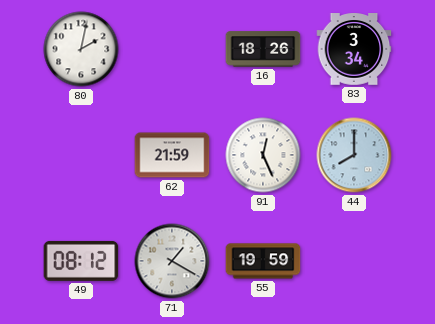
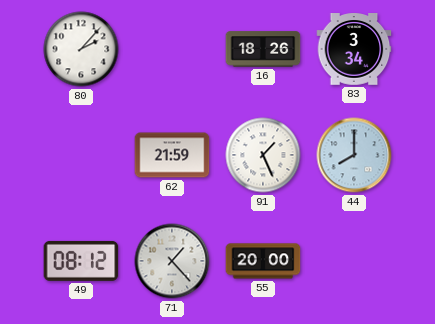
80: 2:02 -> 2:07 (81, 49)
91: 12:26 -> 1:26 (263, 155)
71: 1:20 -> 1:23 (172, 261)
55: 19:59 -> 20:00 (263, 261)
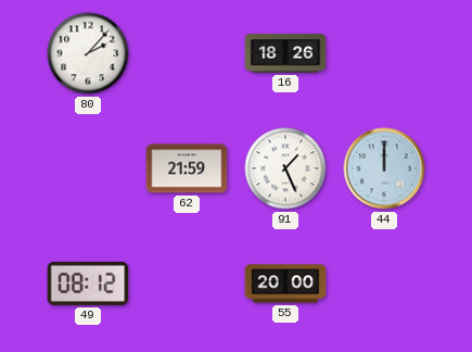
83: 3:34 -> none (354, 50)
44: 8:00 -> 12:00 (384, 168)
71: 1:23 -> none (172, 261)
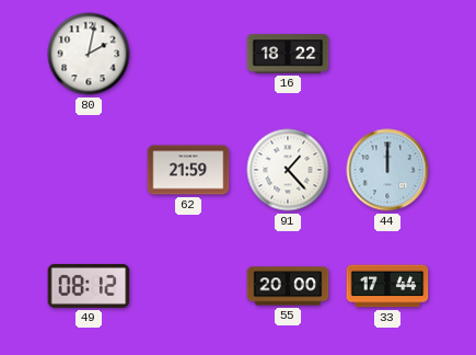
80: 2:07 -> 2:02 (89, 54)
16: 18:26 -> 18:22 (288, 54)
91: 1:26 -> 1:23 (288, 170)
33: none -> 17:44 (387, 286)
